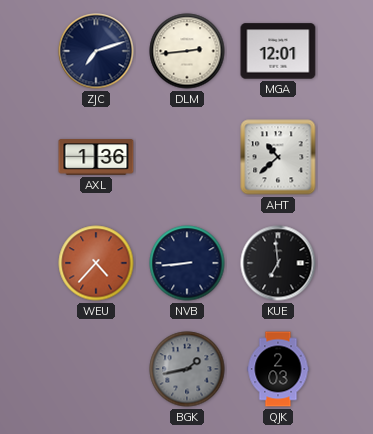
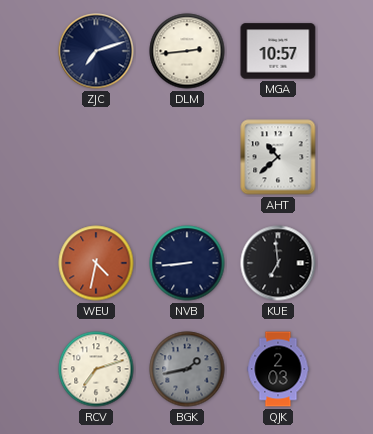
MGA: 12:01 -> 10:57 (278, 51)
AXL: 1:36 -> none (96, 157)
WEU: 4:37 -> 4:32 (96, 263)
RCV: none -> 7:12 (96, 369)
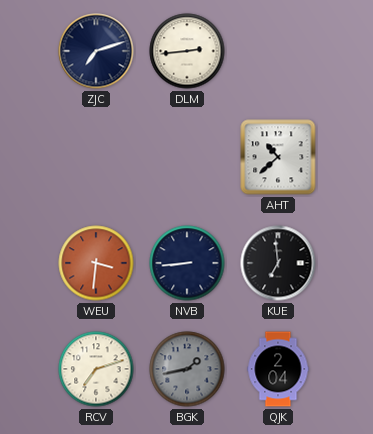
MGA: 10:57 -> none (278, 51)
WEU: 4:32 -> 3:31 (96, 263)
QJK: 2:03 -> 2:04 (278, 369)
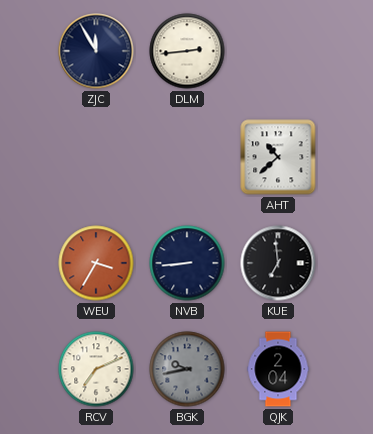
ZJC: 7:12 -> 11:55 (96, 51)
WEU: 3:31 -> 3:35 (96, 263)
RCV: 7:12 -> 7:11 (96, 369)
BGK: 1:43 -> 9:43 (187, 369)
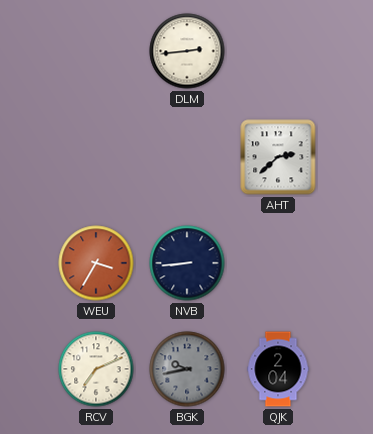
ZJC: 11:55 -> none (96, 51)
AHT: 10:38 -> 2:38 (278, 157)
KUE: 6:59 -> none (278, 263)
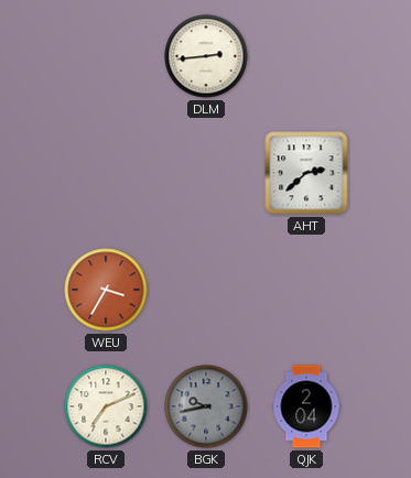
NVB: 8:44 -> none (187, 263)
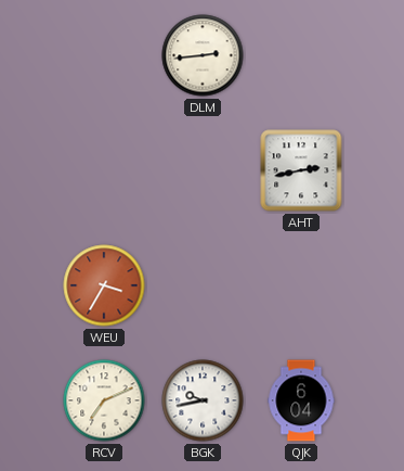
AHT: 2:38 -> 2:43 (301, 170)
BGK dial: grey -> white (203, 400)
QJK: 2:04 -> 6:04 (301, 400)
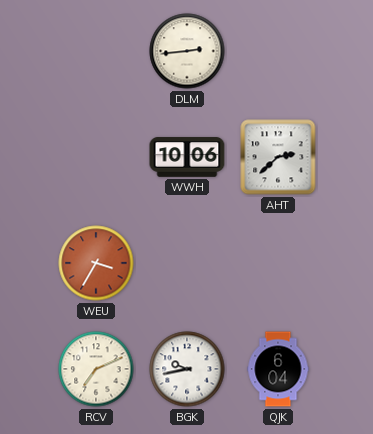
WWH: none -> 10:06 (187, 157)
AHT: 2:43 -> 2:38 (278, 157)
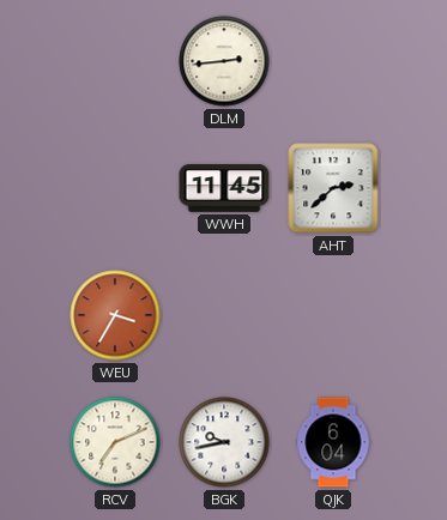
WWH: 10:06 -> 11:45 (224, 188)
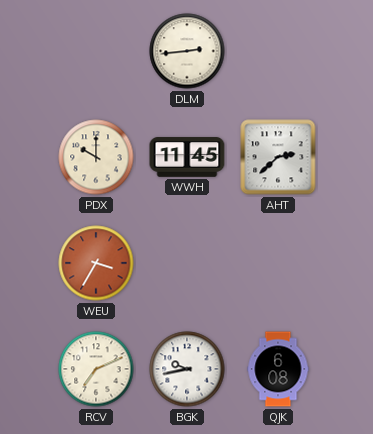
PDX: none -> 10:00 (96, 157)
QJK: 6:04 -> 6:08 (278, 369)
